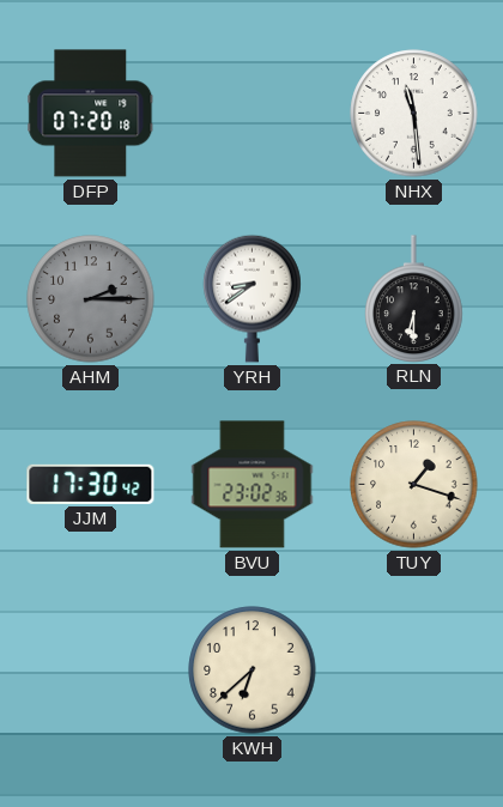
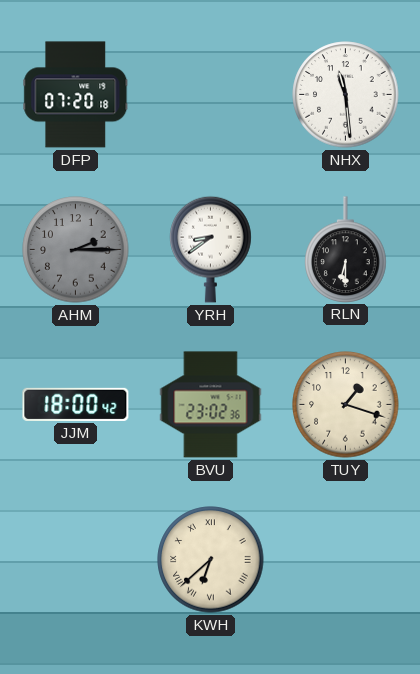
JJM: 17:30 -> 18:00 (76, 404)
KWH numerals: Arabic -> Roman (211, 560)
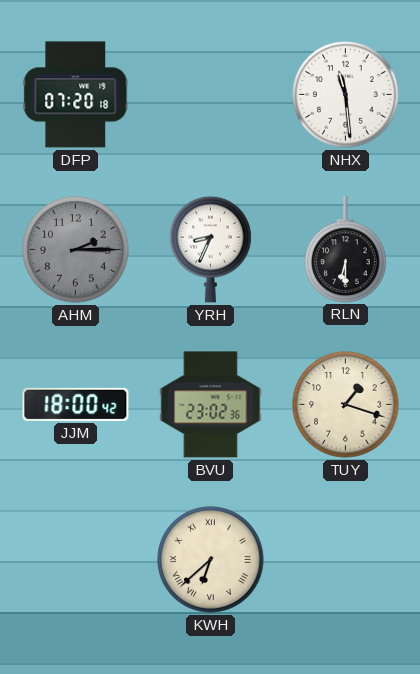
YRH: 8:39 -> 8:34 (211, 249)
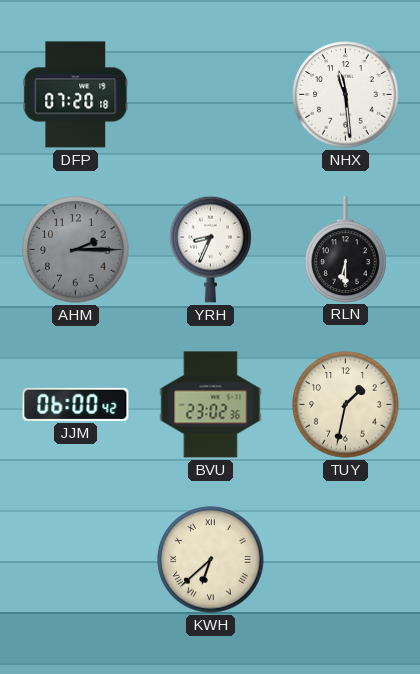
JJM: 18:00 -> 06:00 (76, 404)
TUY: 1:18 -> 1:32 (346, 405)
